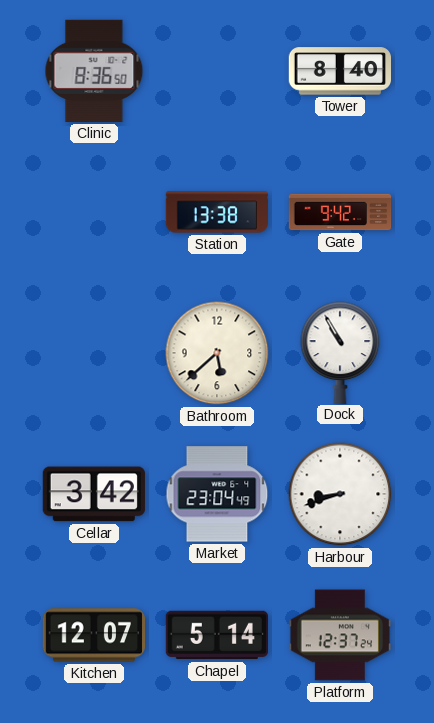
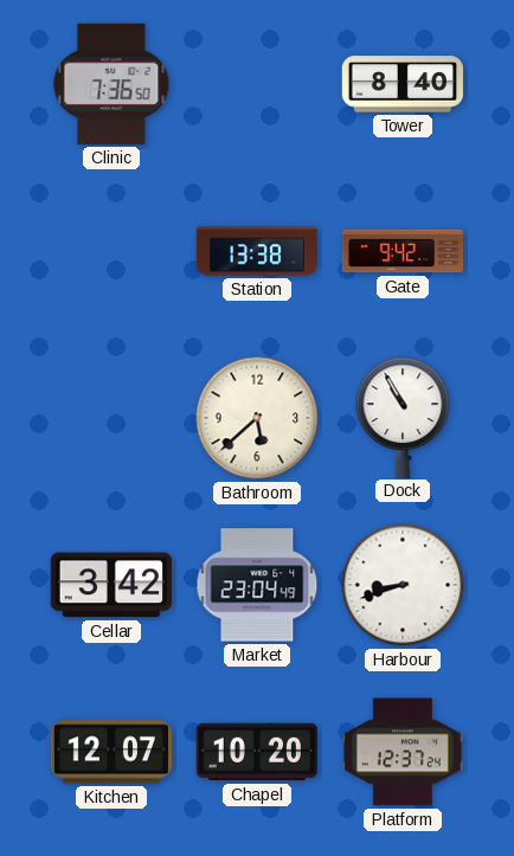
Clinic: 8:36 -> 7:36 (111, 84)
Chapel: 5:14 -> 10:20 (256, 752)
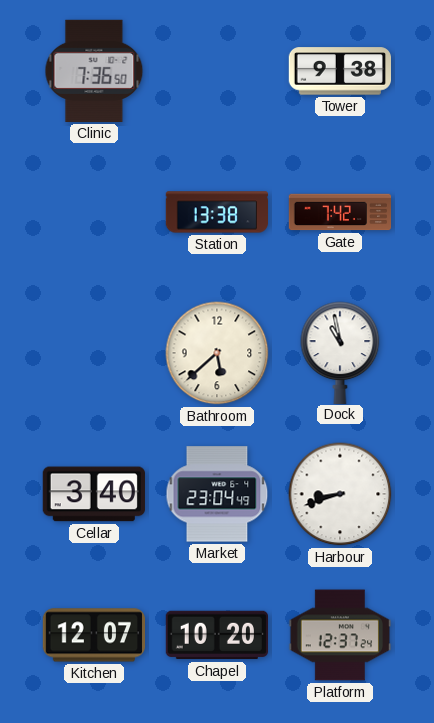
Tower: 8:40 -> 9:38 (339, 71)
Gate: 9:42 -> 7:42 (340, 212)
Dock: 10:55 -> 10:58 (340, 352)
Cellar: 3:42 -> 3:40 (94, 494)
